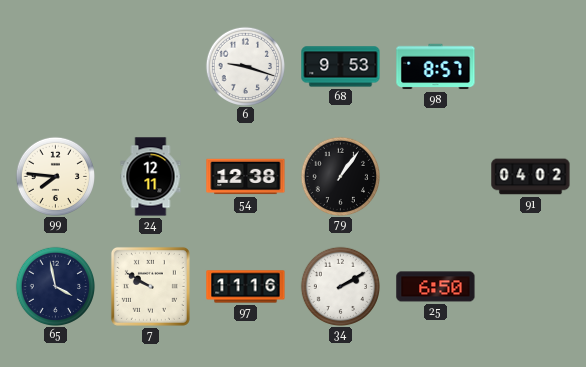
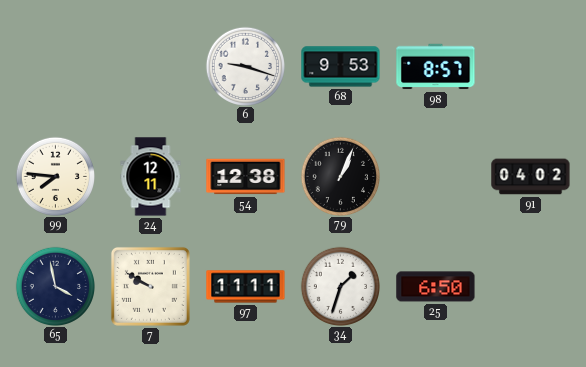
79: 1:06 -> 1:04 (340, 176)
97: 11:16 -> 11:11 (246, 287)
34: 2:10 -> 1:33 (340, 286)
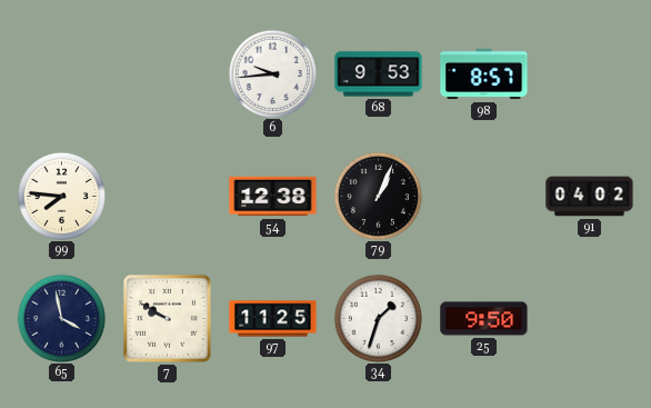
6: 9:18 -> 9:44 (272, 73)
24: 12:11 -> none (151, 177)
97: 11:11 -> 11:25 (273, 319)
25: 6:50 -> 9:50 (484, 319)
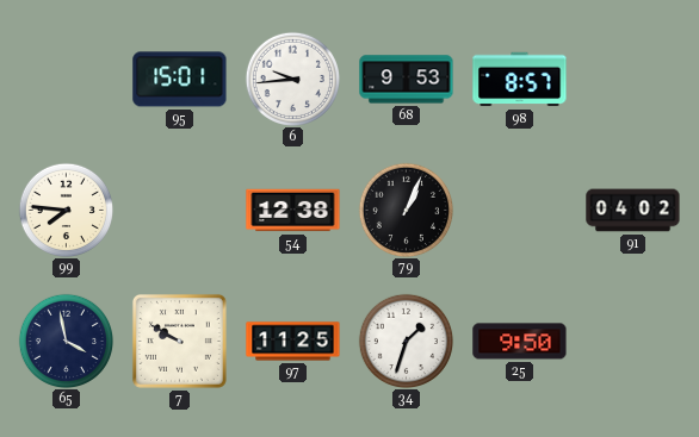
95: none -> 15:01 (180, 80)
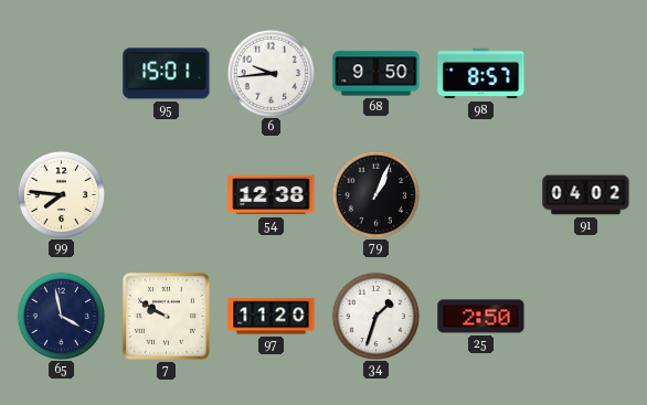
68: 9:53 -> 9:50 (376, 74)
97: 11:25 -> 11:20 (272, 317)
25: 9:50 -> 2:50 (481, 317)
